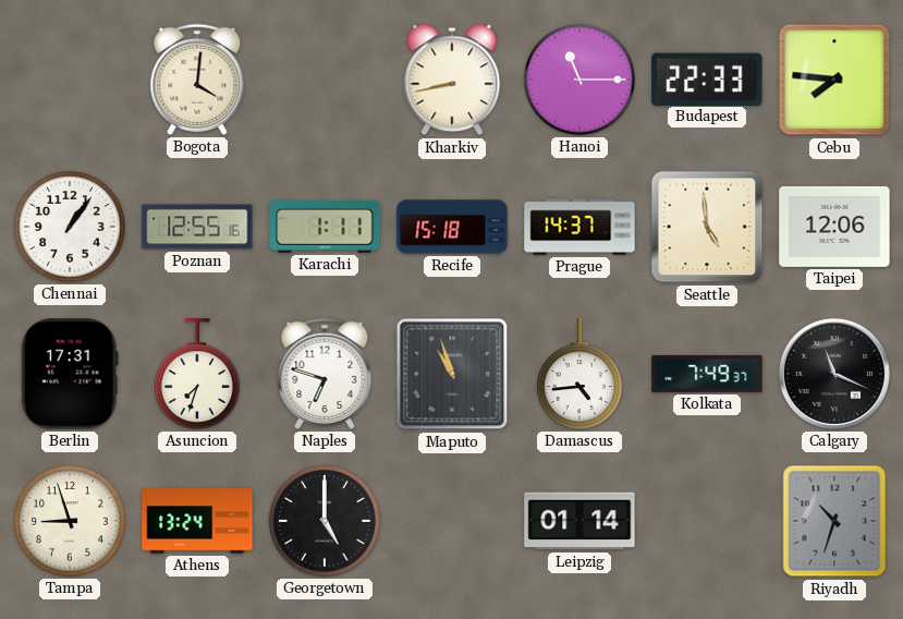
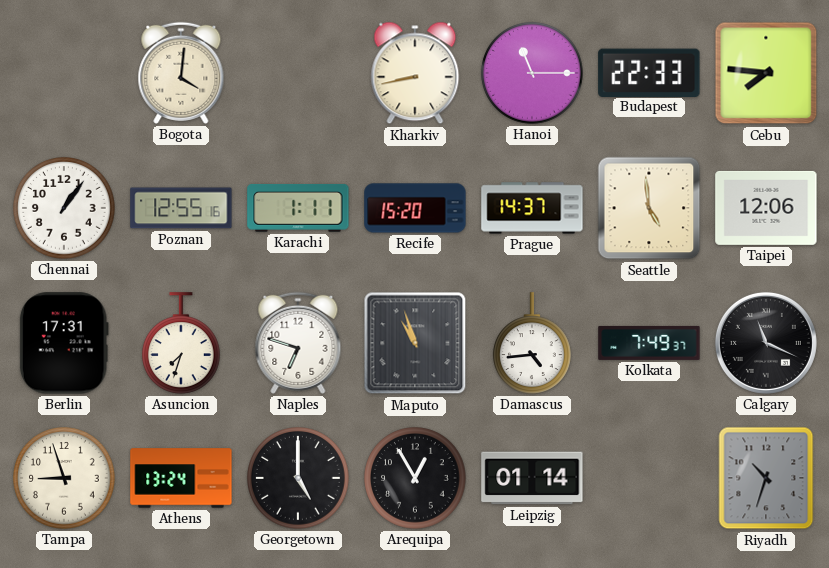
Recife: 15:18 -> 15:20 (415, 208)
Arequipa: none -> 12:55 (415, 478)
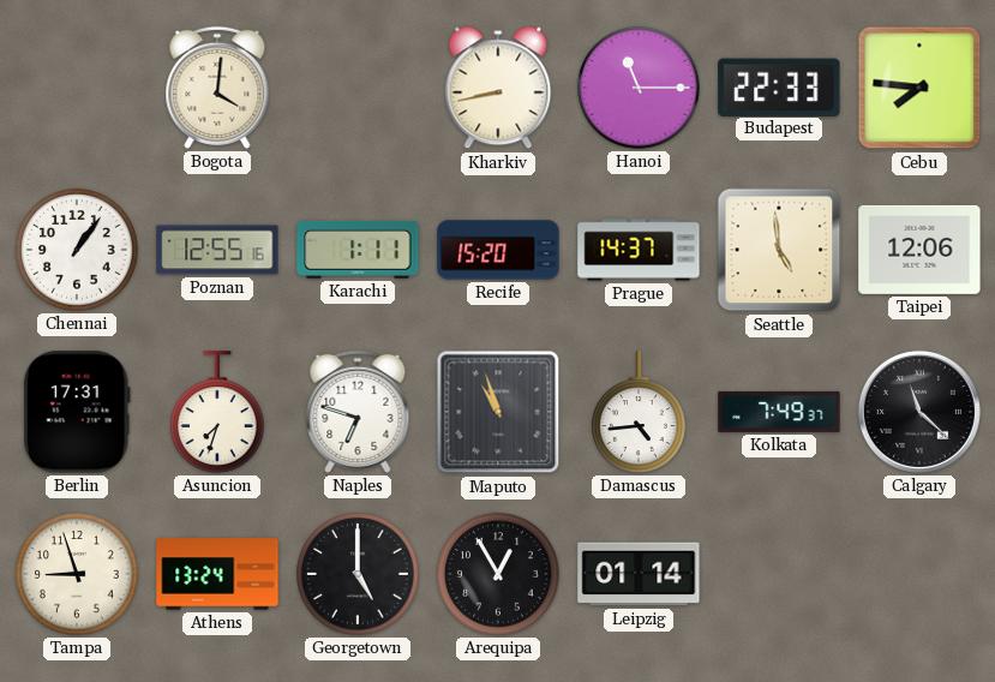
Calgary: 11:19 -> 11:22 (919, 412)
Riyadh: 10:33 -> none (766, 478)
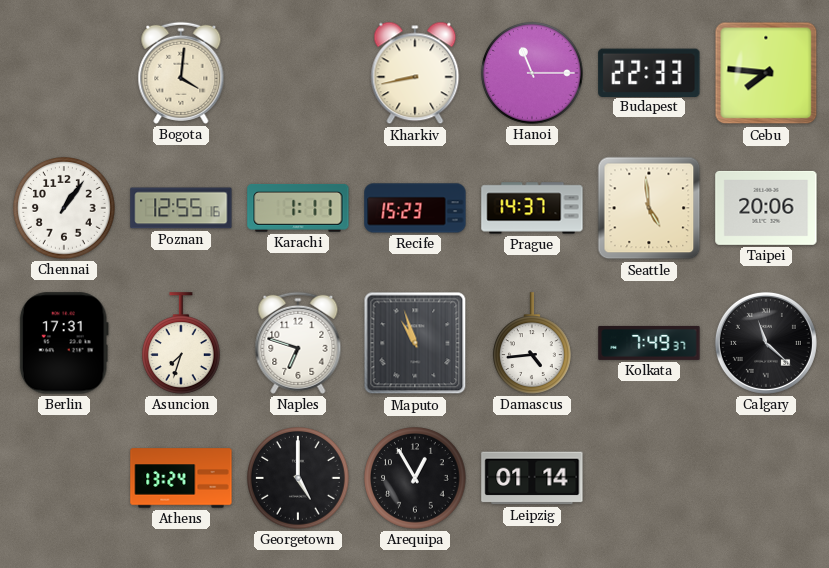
Recife: 15:20 -> 15:23 (415, 208)
Taipei: 12:06 -> 20:06 (766, 208)
Tampa: 8:57 -> none (77, 574)
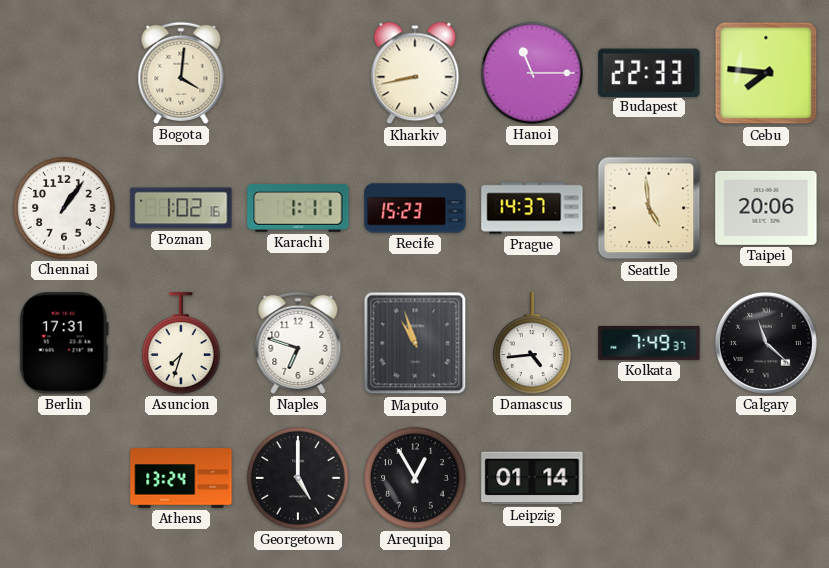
Poznan: 12:55 -> 1:02 (181, 208)
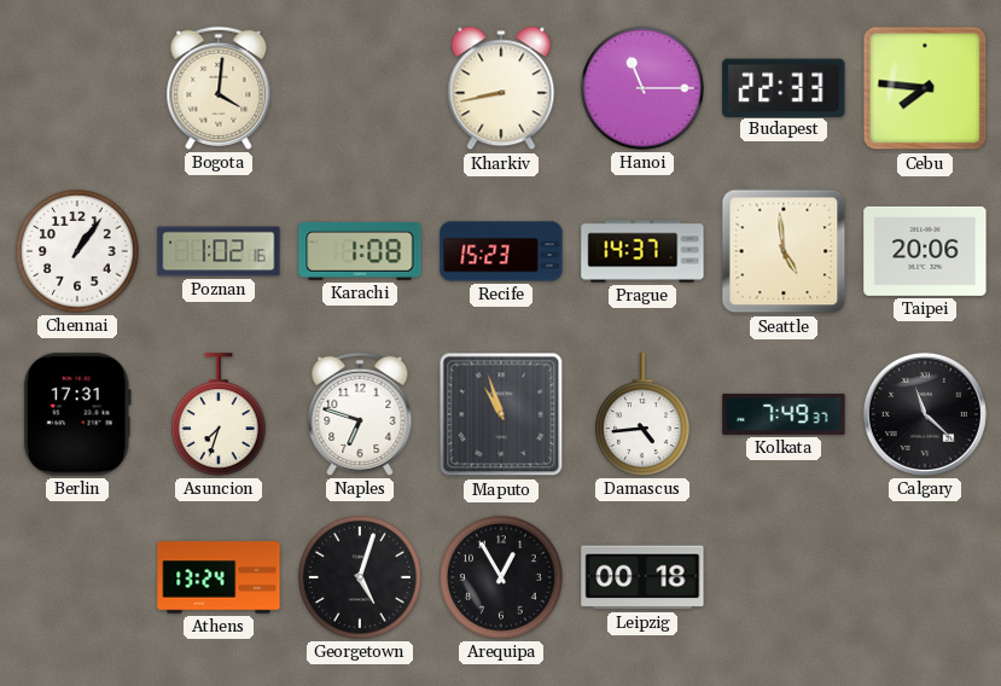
Karachi: 1:11 -> 1:08 (360, 251)
Georgetown: 5:00 -> 5:03 (360, 577)
Leipzig: 01:14 -> 00:18 (642, 577)
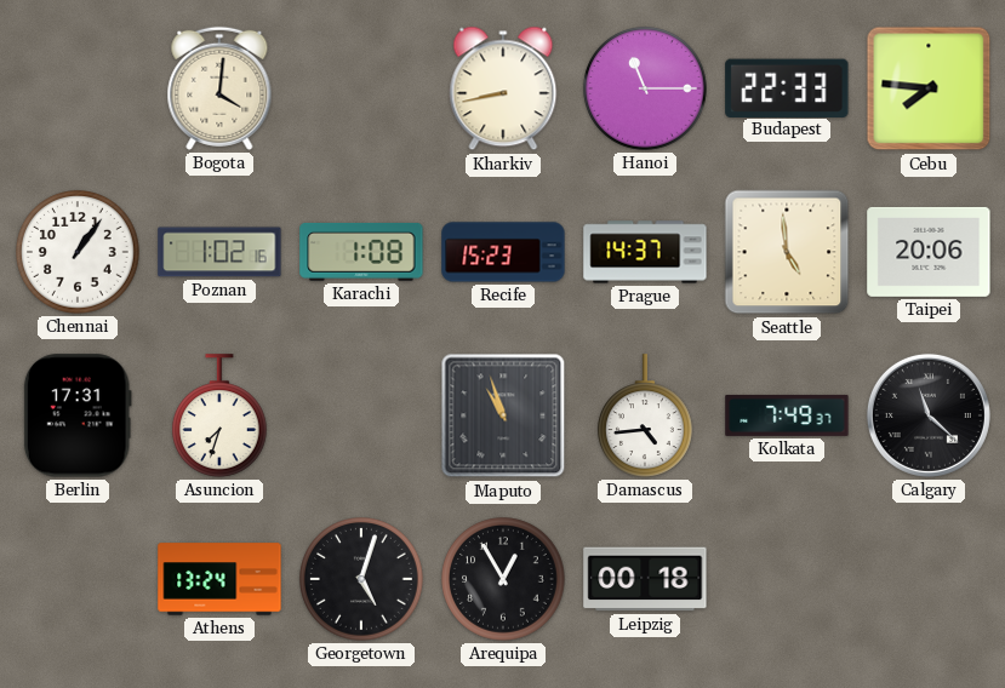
Naples: 6:48 -> none (360, 414)
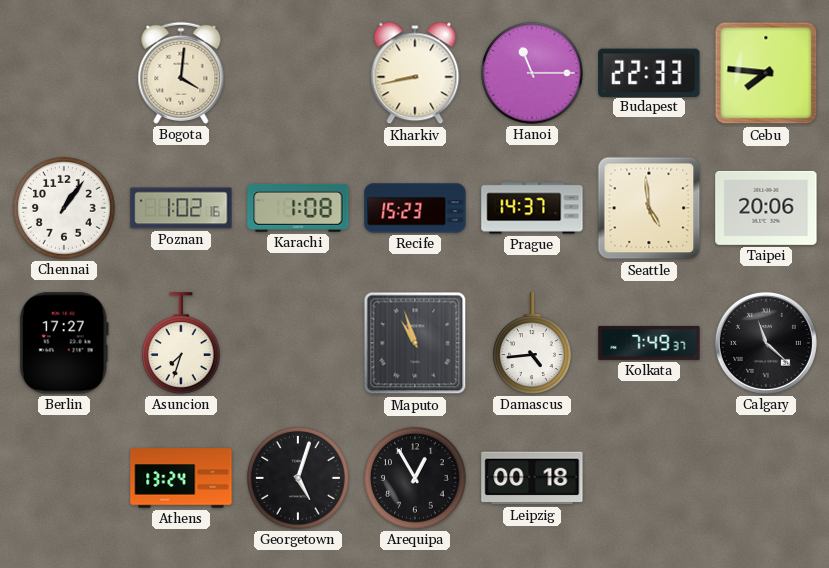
Berlin: 17:31 -> 17:27 (64, 343)
